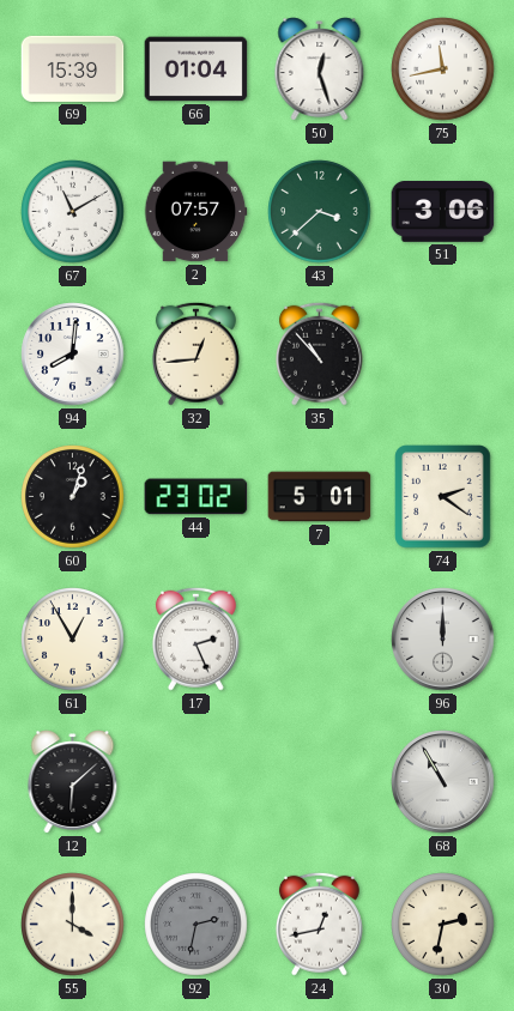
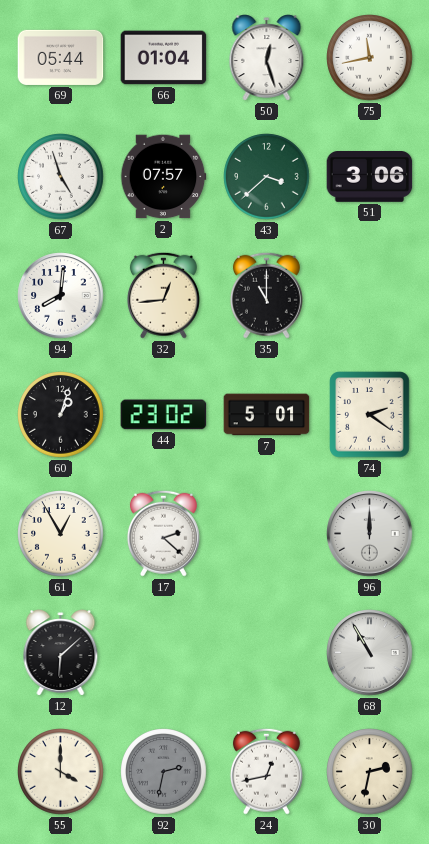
69: 15:39 -> 05:44 (61, 57)
67: 11:10 -> 4:57 (61, 177)
35: 10:53 -> 11:00 (266, 295)
17: 2:26 -> 2:22 (163, 533)
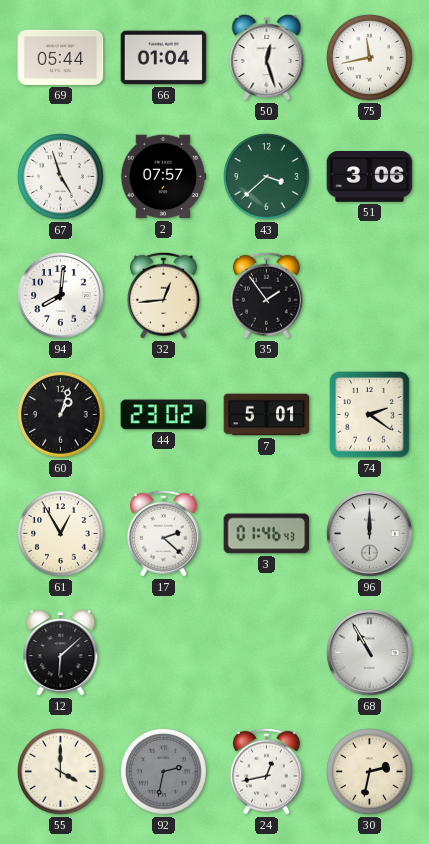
35: 11:00 -> 1:54 (266, 295)
3: none -> 01:46 (267, 534)
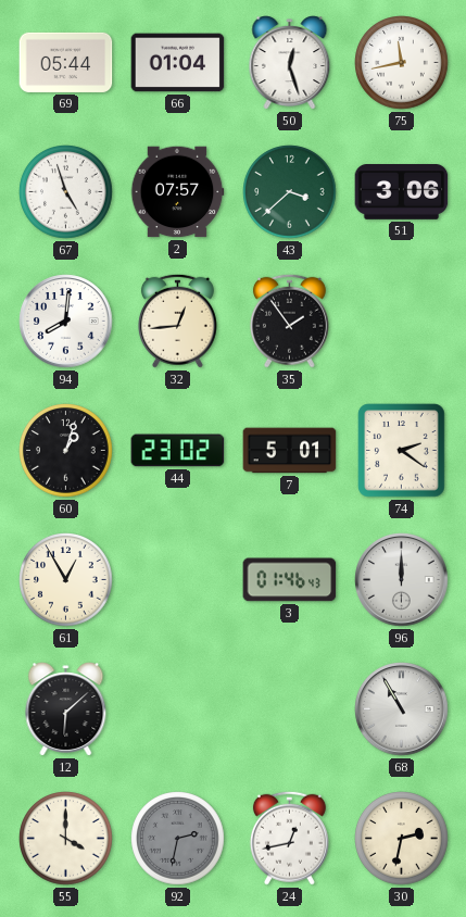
17: 2:22 -> none (163, 533)
